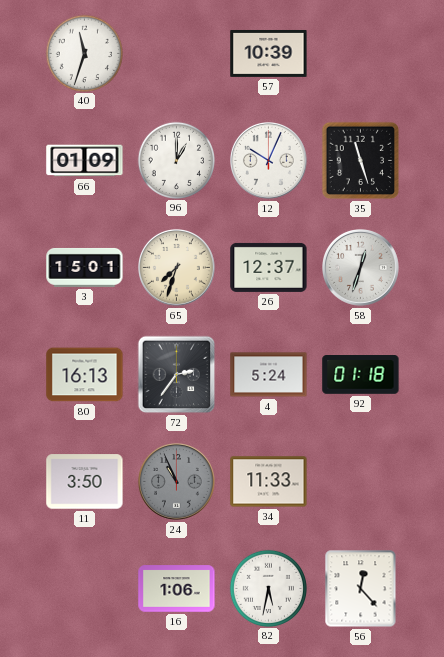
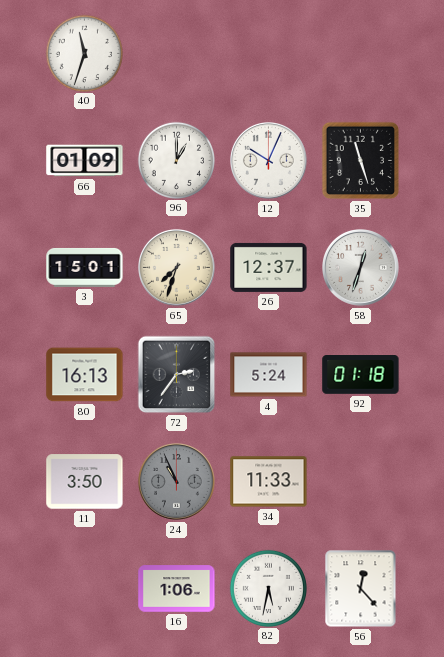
57: 10:39 -> none (269, 53)
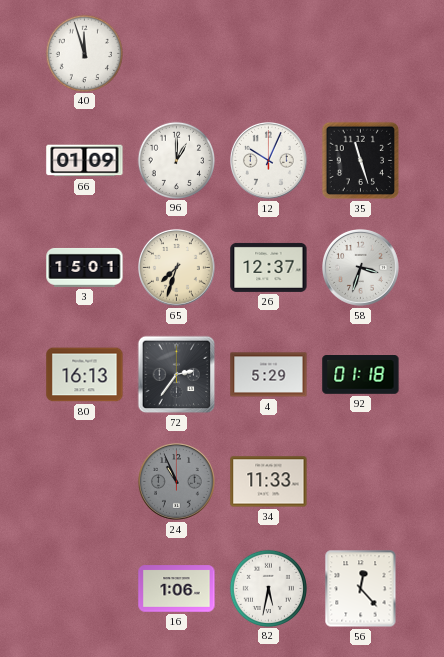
40: 11:33 -> 11:57 (84, 53)
58: 12:33 -> 3:33 (361, 268)
4: 5:24 -> 5:29 (269, 375)
11: 3:50 -> none (85, 482)
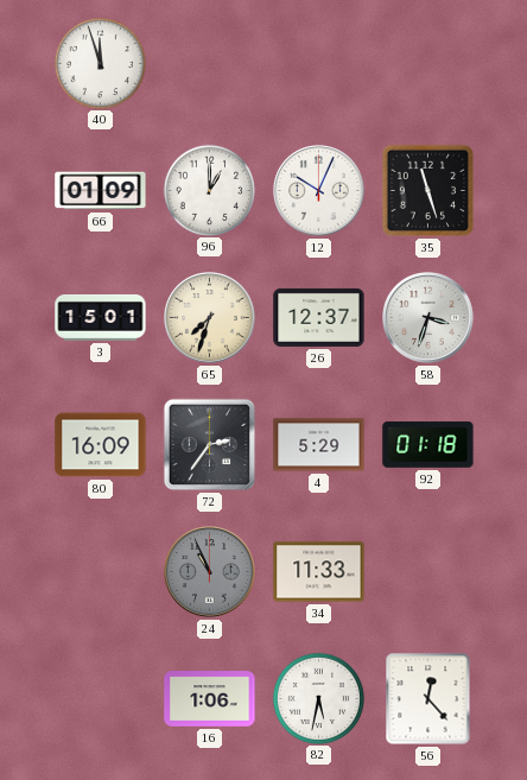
80: 16:13 -> 16:09 (101, 445)
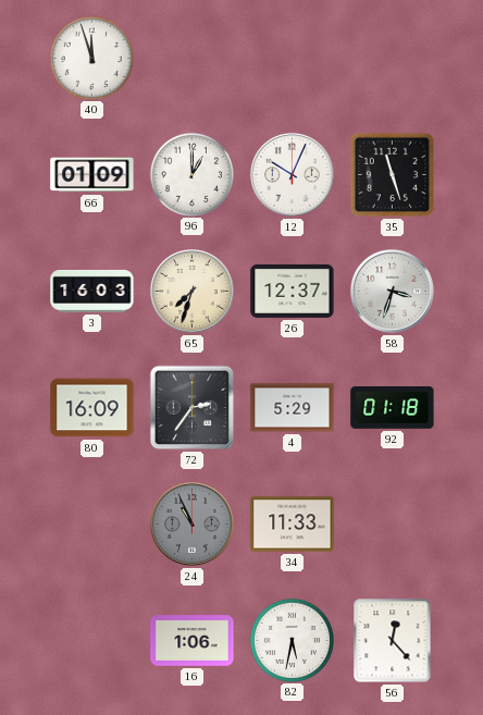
3: 15:01 -> 16:03 (92, 291)
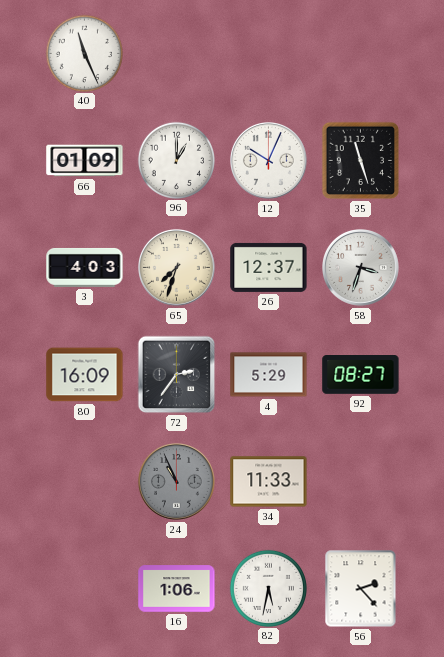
40: 11:57 -> 11:26 (84, 53)
3: 16:03 -> 4:03 (85, 267)
92: 01:18 -> 08:27 (361, 375)
56: 12:23 -> 2:23 (361, 589)
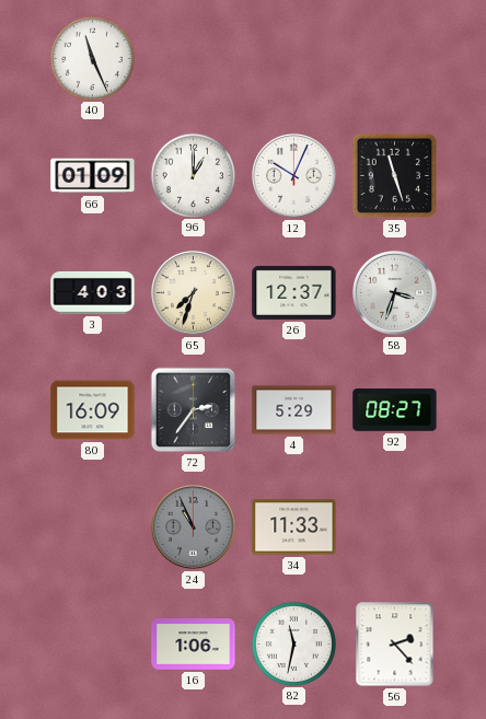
82: 5:32 -> 11:32 (293, 643)
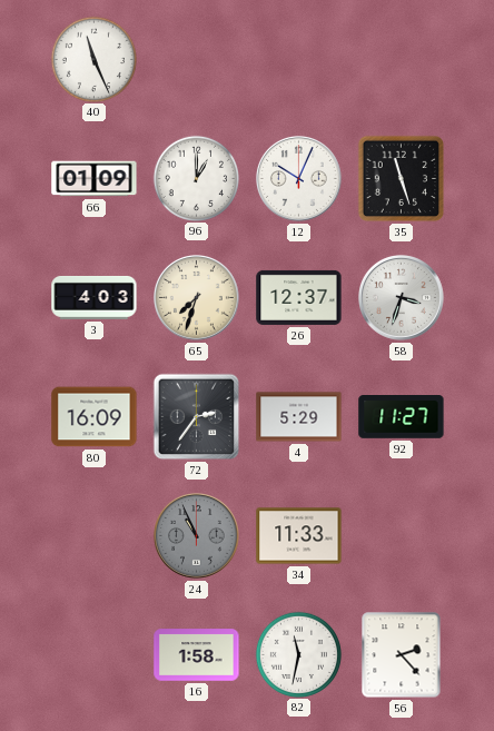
92: 08:27 -> 11:27 (402, 417)
16: 1:06 -> 1:58 (197, 655)
